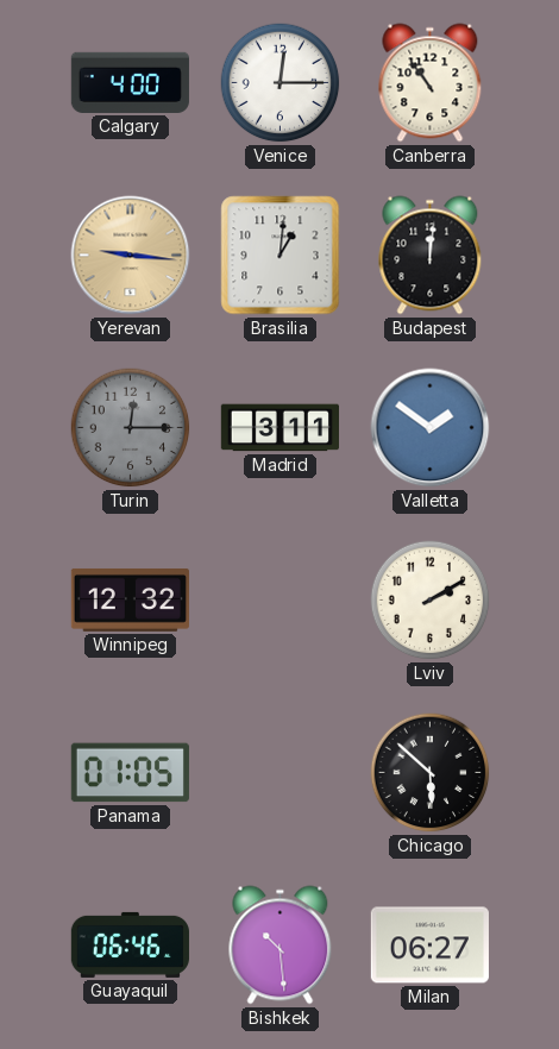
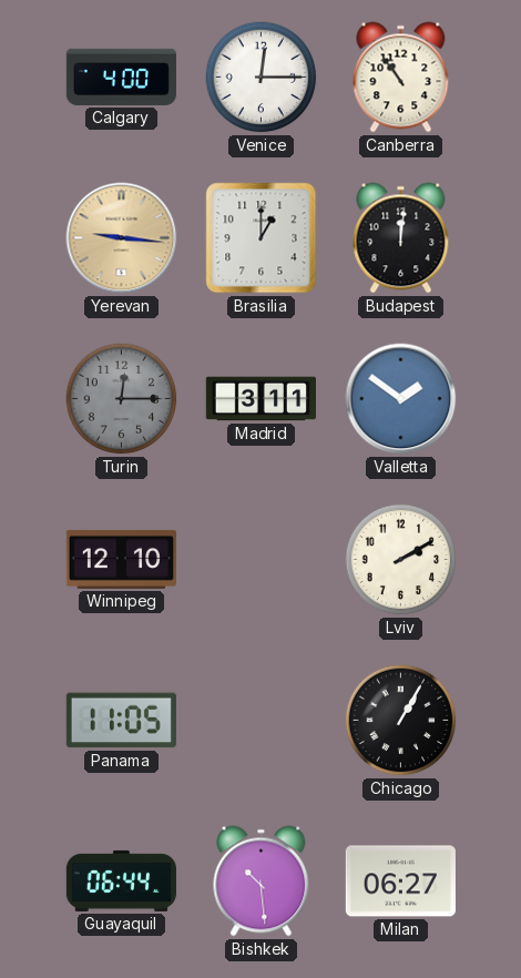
Brasilia: 1:01 -> 1:00 (262, 238)
Winnipeg: 12:32 -> 12:10 (121, 559)
Panama: 01:05 -> 11:05 (121, 721)
Chicago: 5:52 -> 1:05 (401, 721)
Guayaquil: 06:46 -> 06:44 (121, 880)
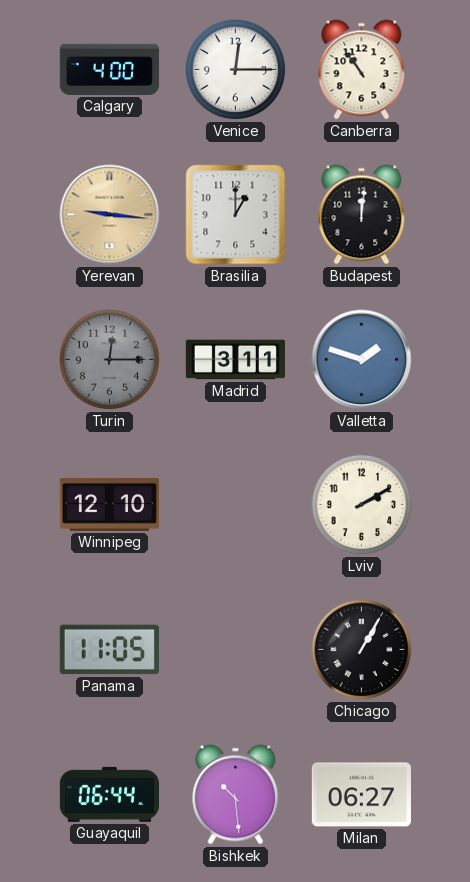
Valletta: 1:51 -> 1:48 (362, 360)
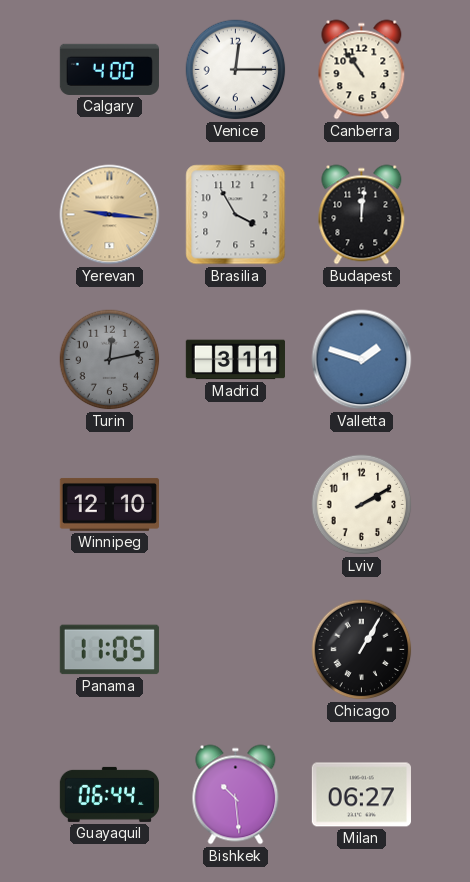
Brasilia: 1:00 -> 3:55 (236, 215)
Turin: 12:15 -> 12:13 (110, 360)
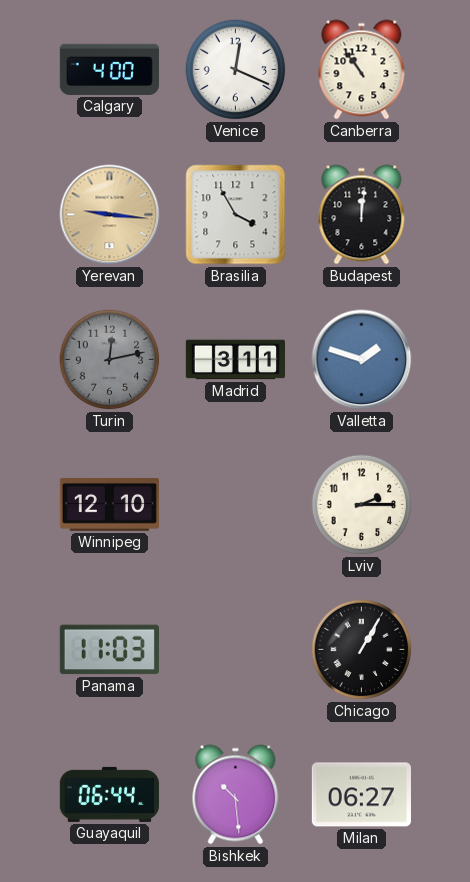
Venice: 12:15 -> 12:19 (236, 70)
Lviv: 2:10 -> 2:15 (362, 505)
Panama: 11:05 -> 11:03 (109, 650)
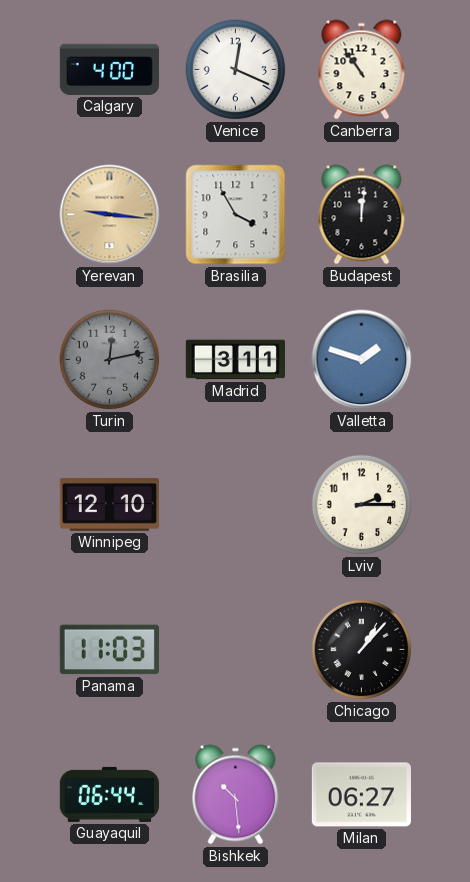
Chicago: 1:05 -> 1:07 (362, 650)
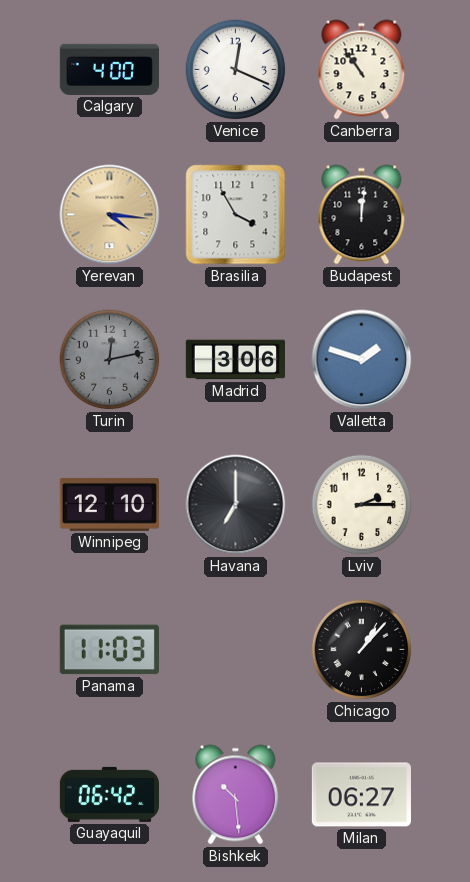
Yerevan: 9:16 -> 4:16 (110, 215)
Madrid: 3:11 -> 3:06 (235, 360)
Havana: none -> 7:00 (236, 505)
Guayaquil: 06:44 -> 06:42 (109, 794)
